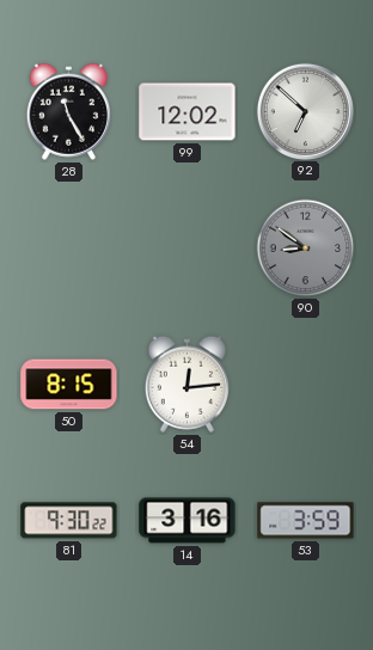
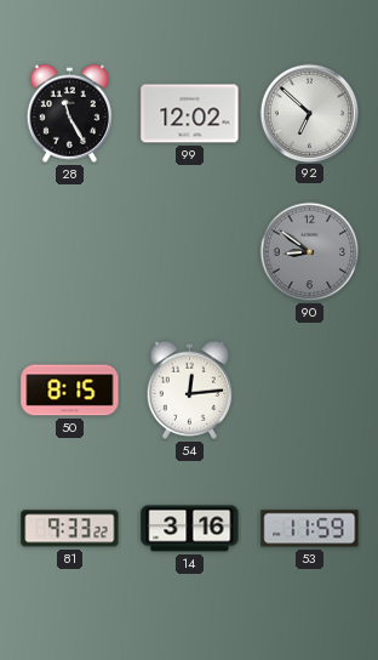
81: 9:30 -> 9:33 (70, 529)
53: 3:59 -> 11:59 (310, 529)
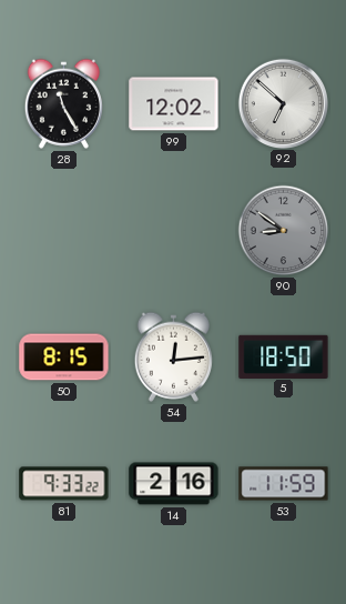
5: none -> 18:50 (284, 356)
14: 3:16 -> 2:16 (174, 484)
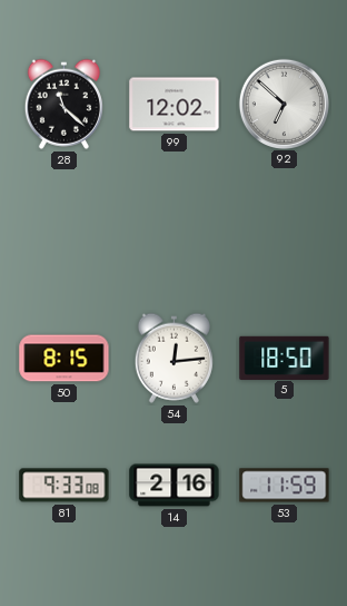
28: 11:25 -> 11:22 (63, 104)
90: 8:51 -> none (284, 231)
81: 9:33:22 -> 9:33:08 (65, 486)
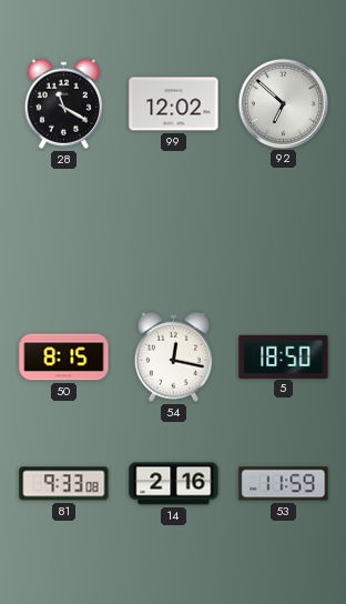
28: 11:22 -> 11:20 (63, 103)
54: 12:14 -> 12:17 (173, 356)
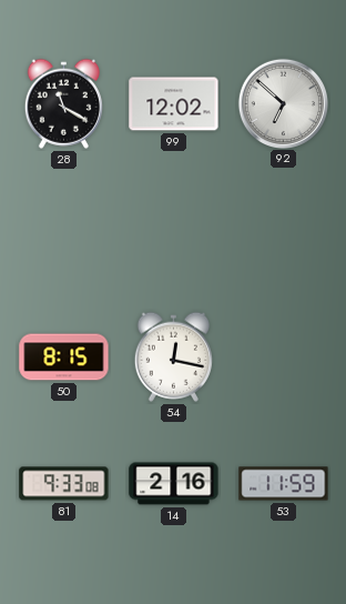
5: 18:50 -> none (284, 356)
